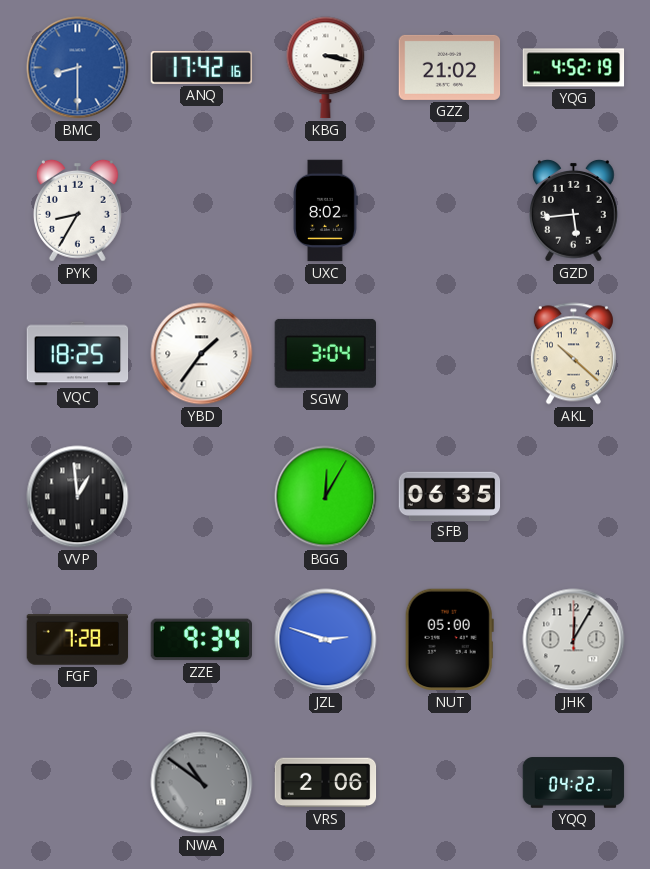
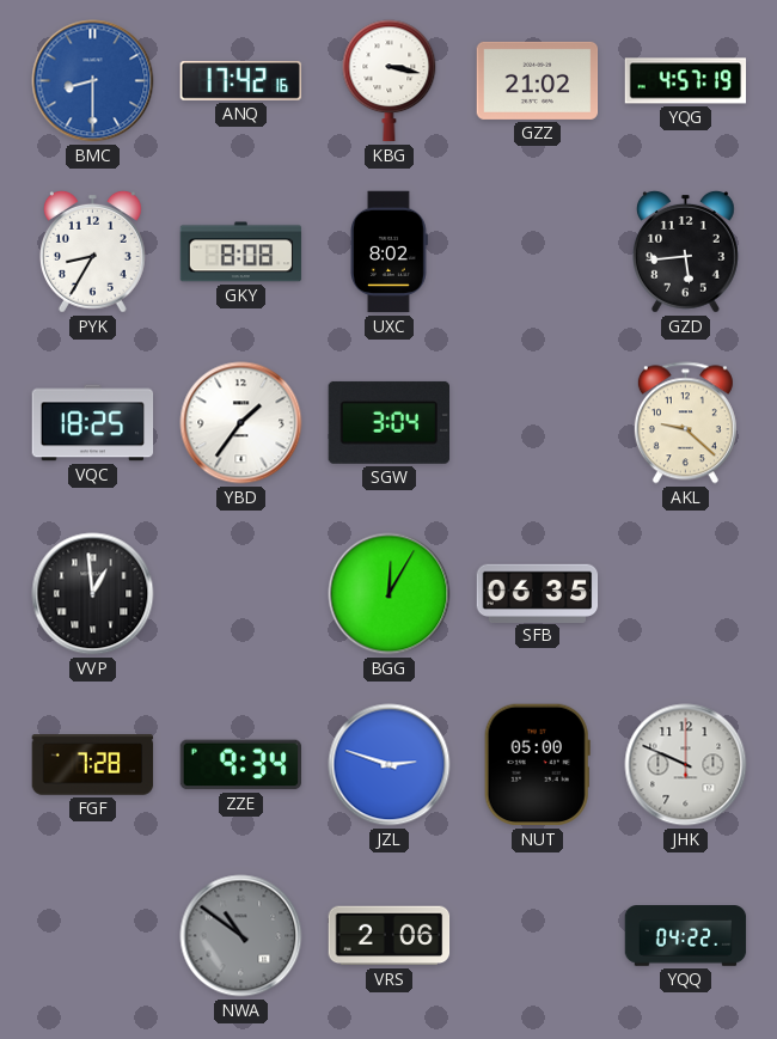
YQG: 4:52 -> 4:57 (686, 81)
GKY: none -> 8:08 (241, 252)
AKL: 10:22 -> 9:22 (685, 423)
JHK: 12:05 -> 9:49 (686, 765)
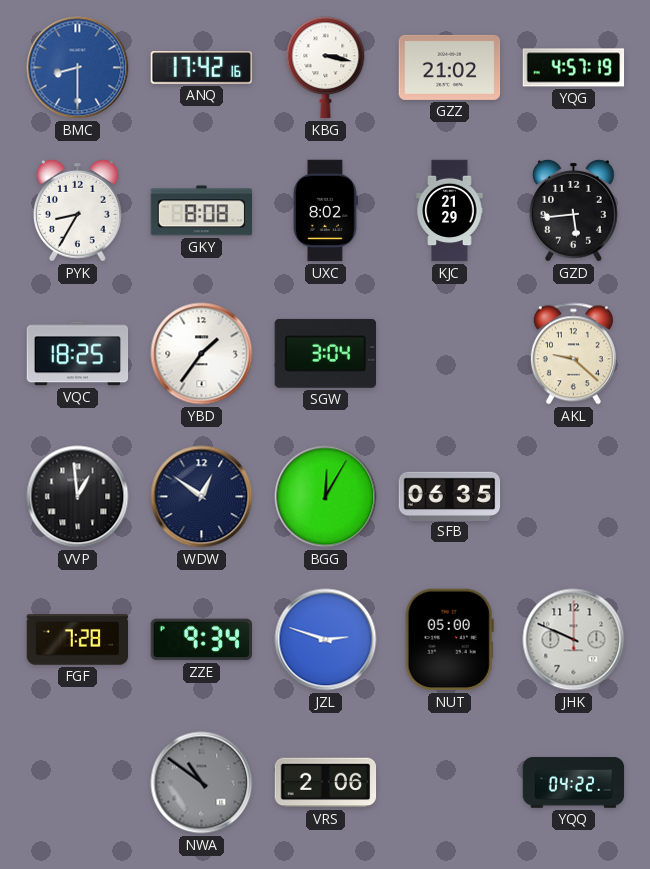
KJC: none -> 21:29 (450, 211)
WDW: none -> 12:51 (202, 497)
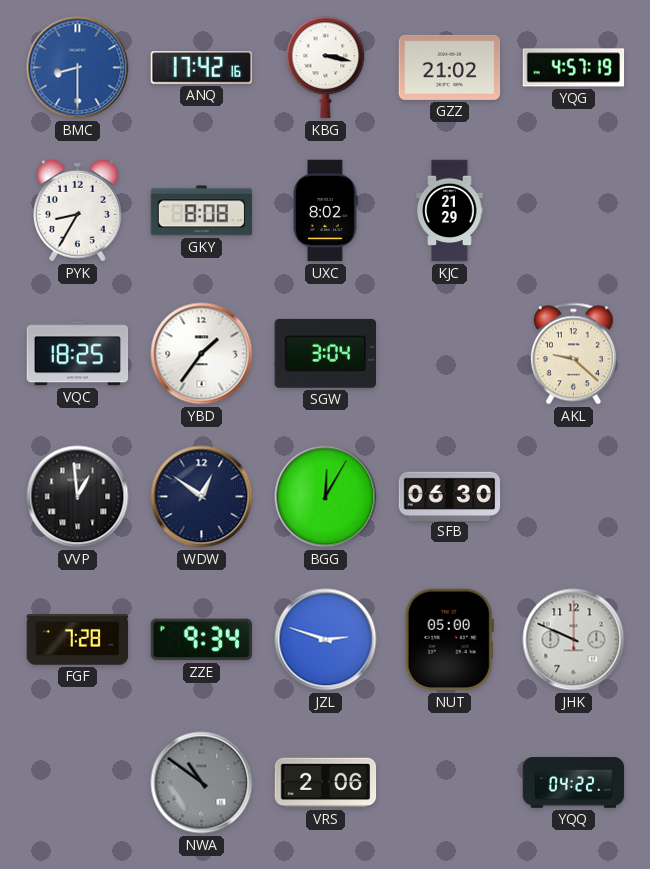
GZD: 5:44 -> none (574, 210)
SFB: 06:35 -> 06:30 (450, 496)
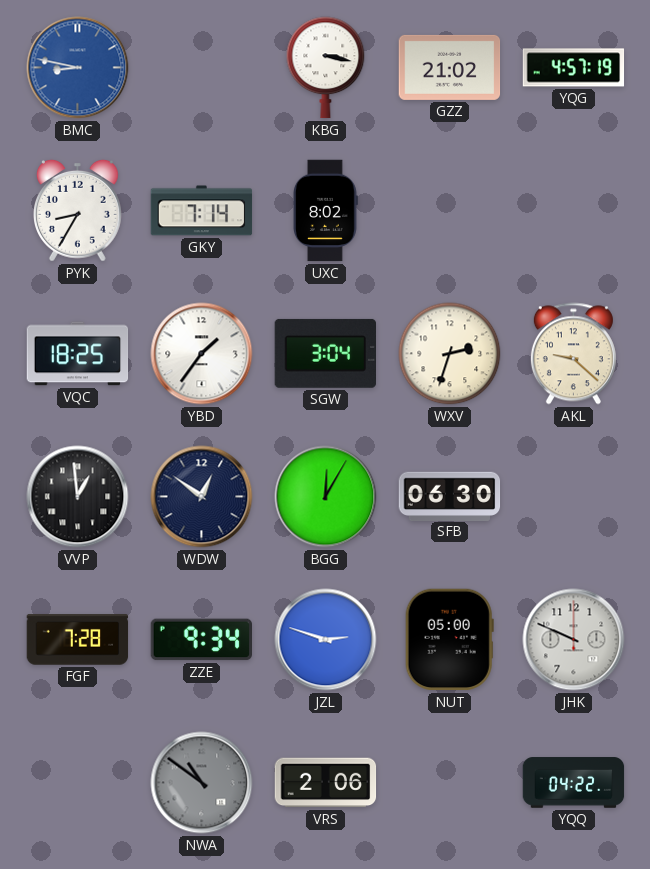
BMC: 8:30 -> 8:47 (78, 68)
ANQ: 17:42 -> none (202, 68)
GKY: 8:08 -> 7:14 (202, 211)
KJC: 21:29 -> none (450, 211)
WXV: none -> 2:33 (450, 354)
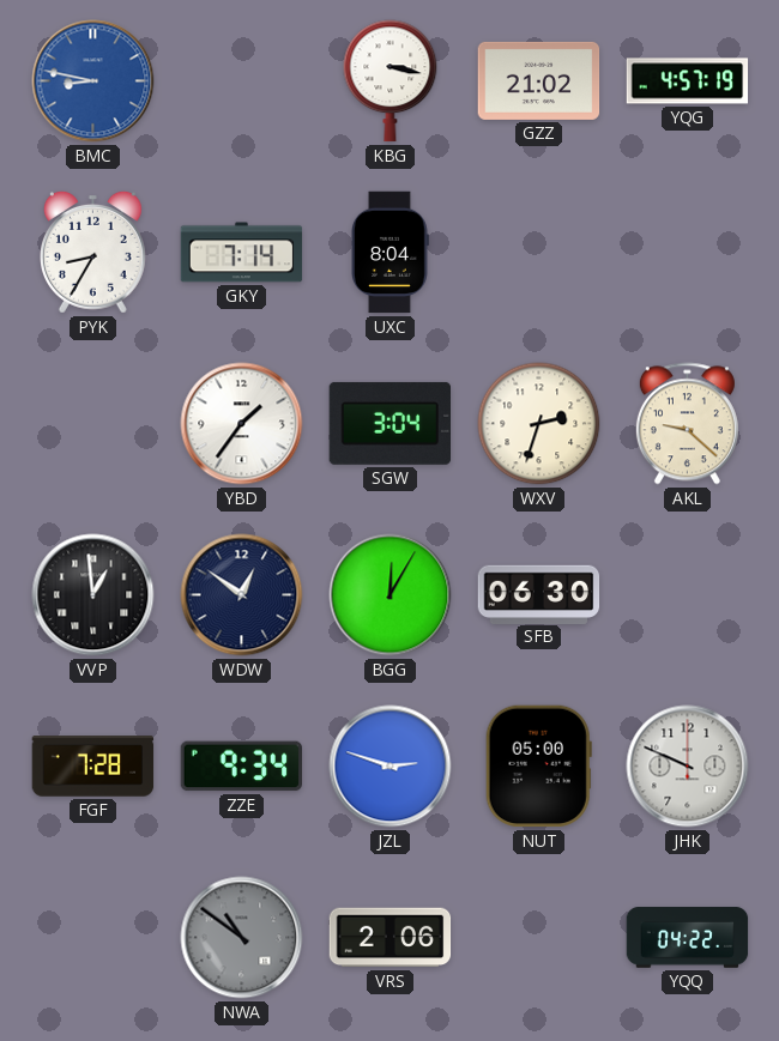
UXC: 8:02 -> 8:04 (391, 253)
VQC: 18:25 -> none (78, 354)
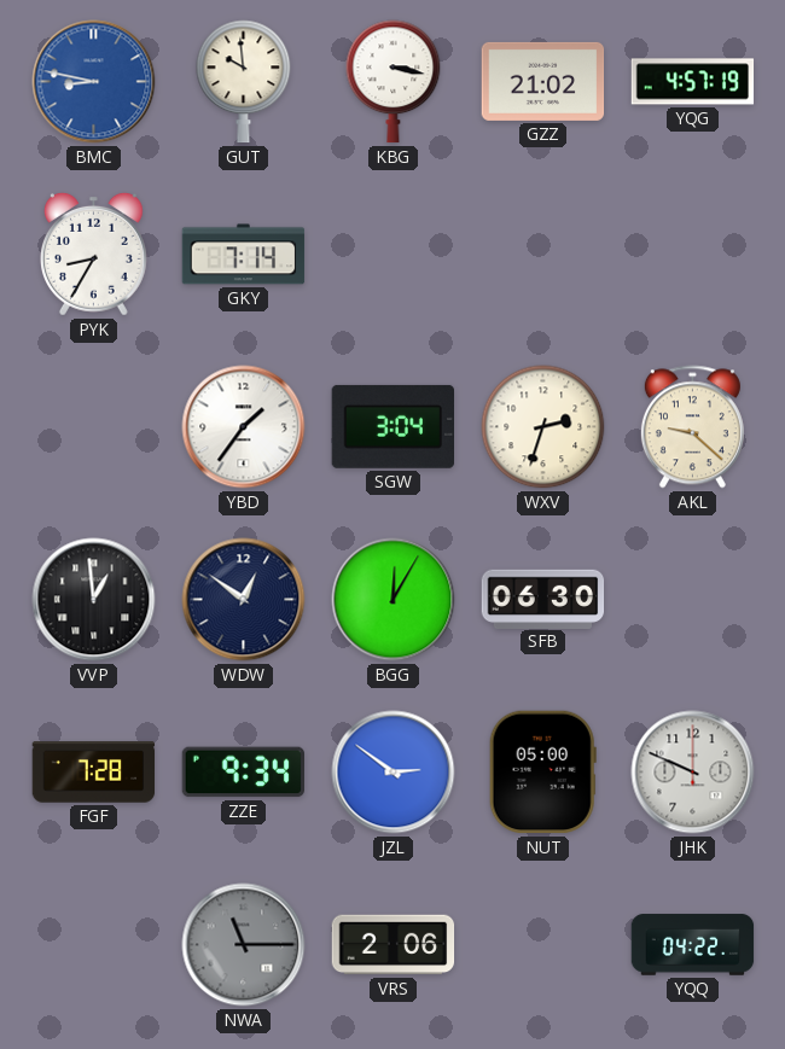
GUT: none -> 9:59 (244, 82)
UXC: 8:04 -> none (391, 253)
JZL: 2:48 -> 2:51 (394, 773)
NWA: 10:51 -> 11:15 (244, 945)
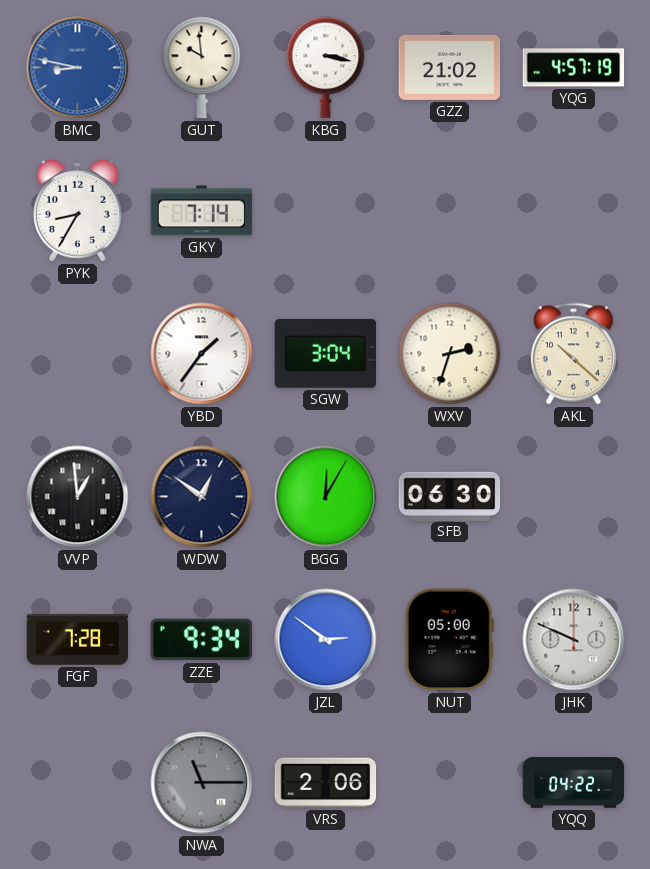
AKL: 9:22 -> 10:22 (573, 354)
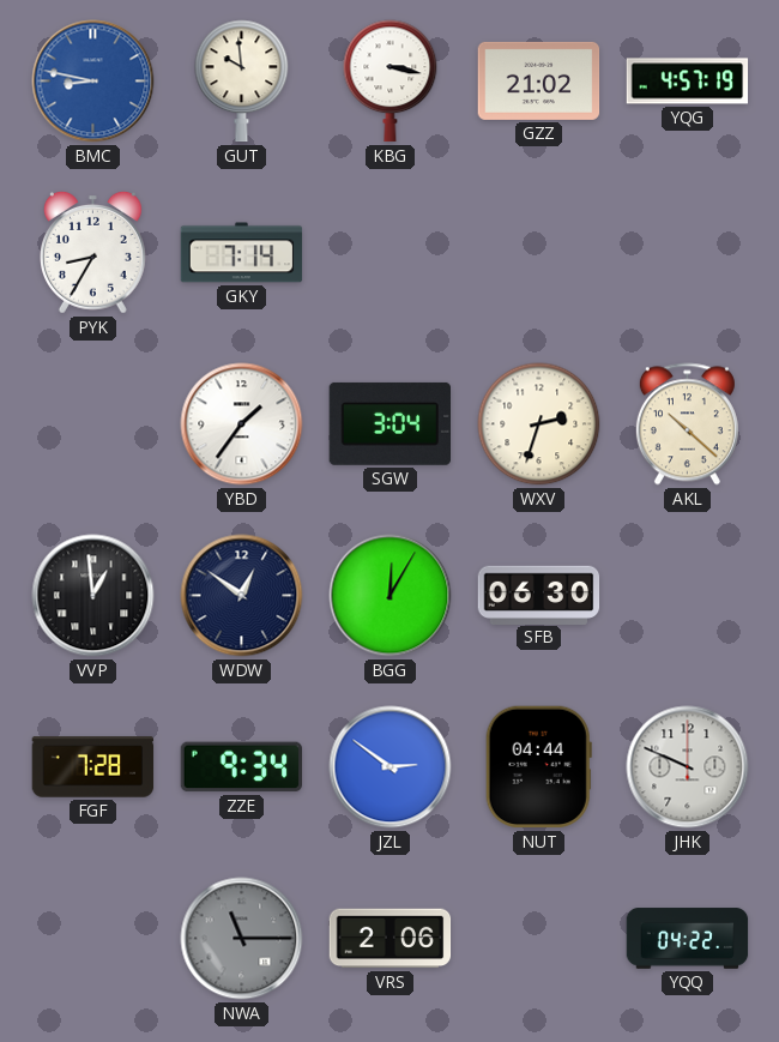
NUT: 05:00 -> 04:44 (538, 767)
